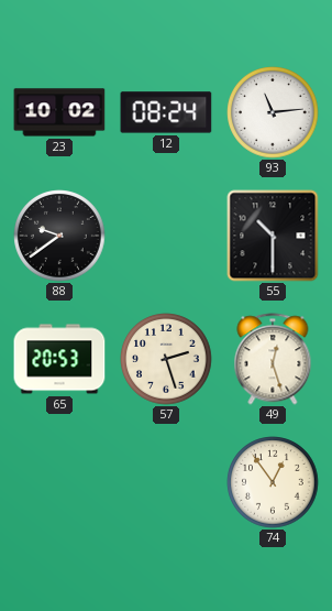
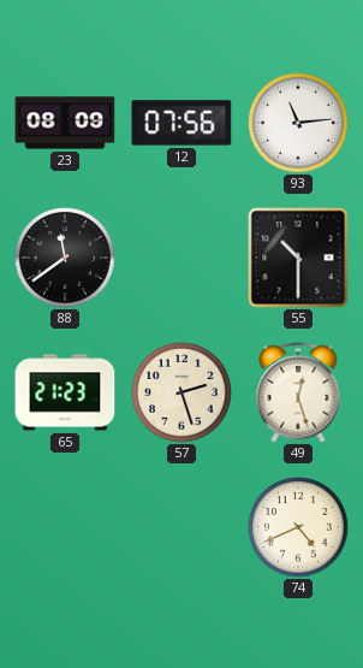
23: 10:02 -> 08:09 (65, 123)
12: 08:24 -> 07:56 (181, 123)
88: 9:39 -> 11:39 (65, 258)
65: 20:53 -> 21:23 (65, 392)
74: 12:54 -> 4:41 (298, 527)
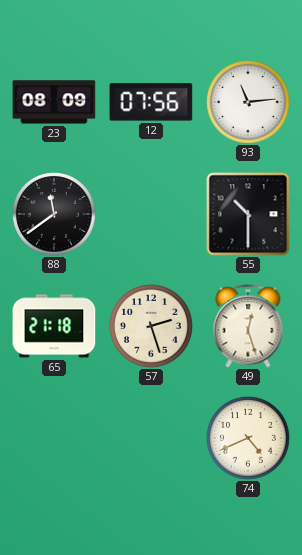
65: 21:23 -> 21:18 (54, 326)
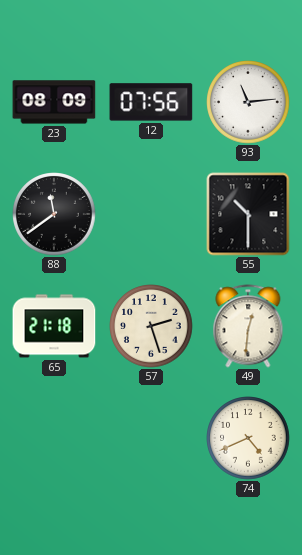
49: 12:27 -> 12:31 (248, 326)
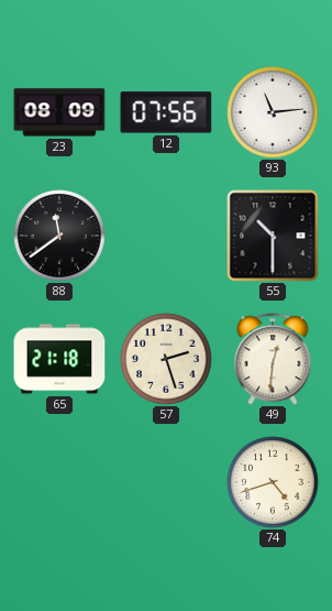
74: 4:41 -> 4:42 (273, 482)
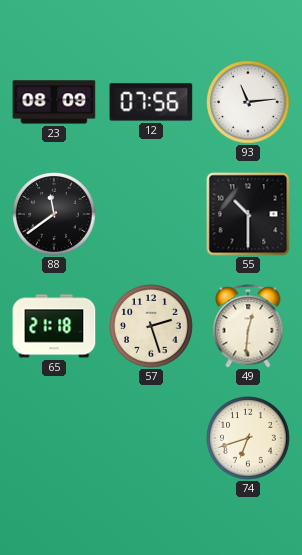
74: 4:42 -> 6:42 (248, 438)
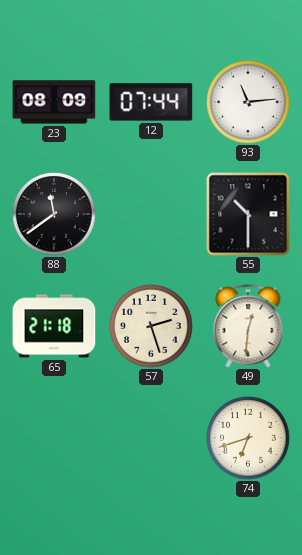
12: 07:56 -> 07:44 (151, 102)
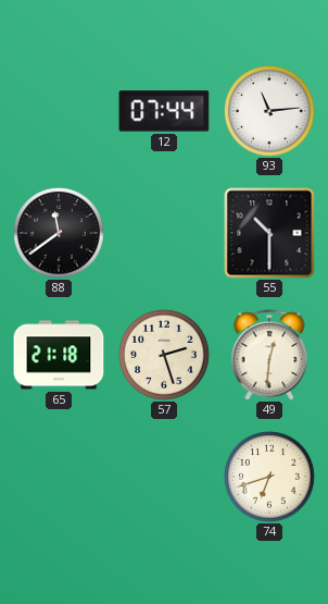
23: 08:09 -> none (54, 102)
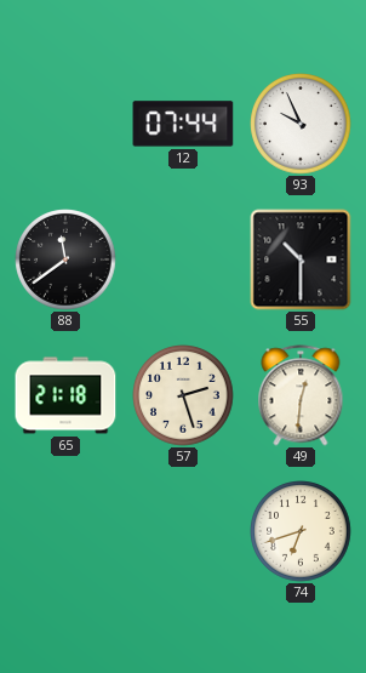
93: 11:14 -> 9:56 (301, 124)
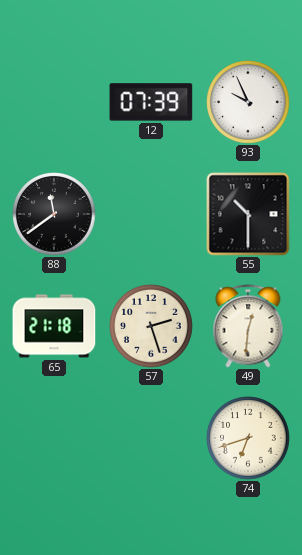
12: 07:44 -> 07:39 (151, 102)
